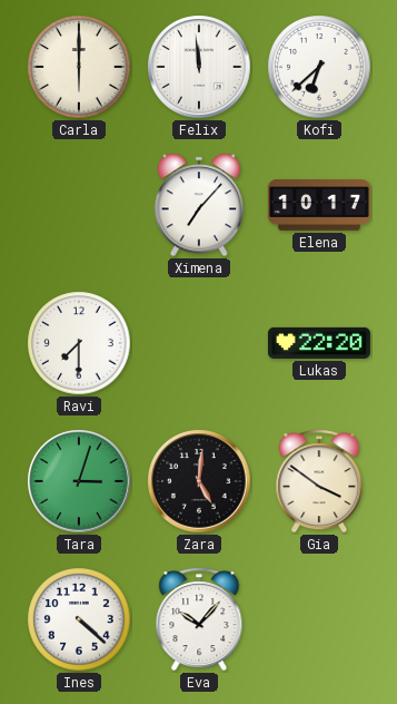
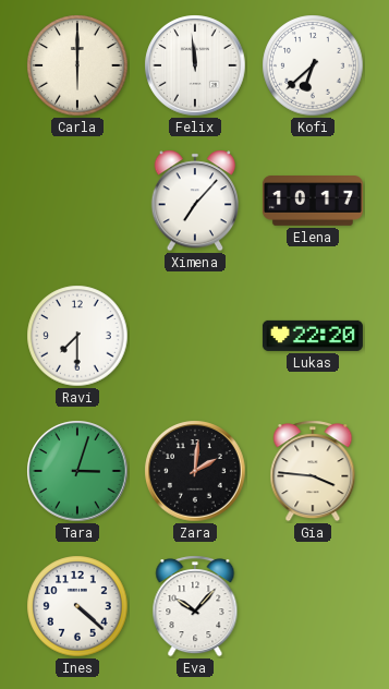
Zara: 5:01 -> 2:01 (195, 471)
Gia: 3:51 -> 3:46 (313, 471)
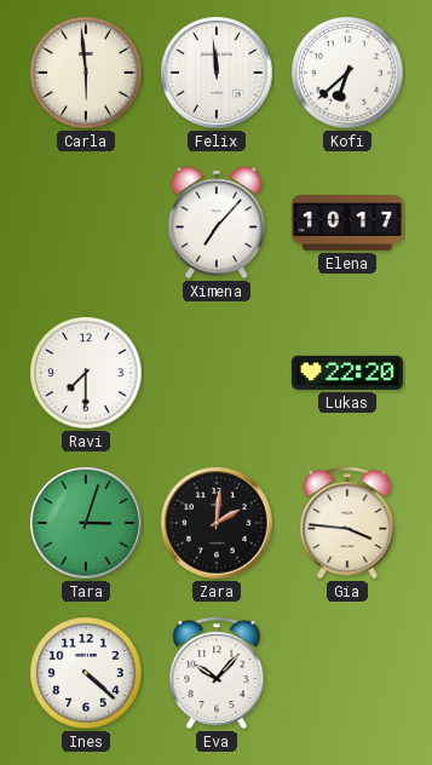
Carla: 6:00 -> 5:59 (86, 73)
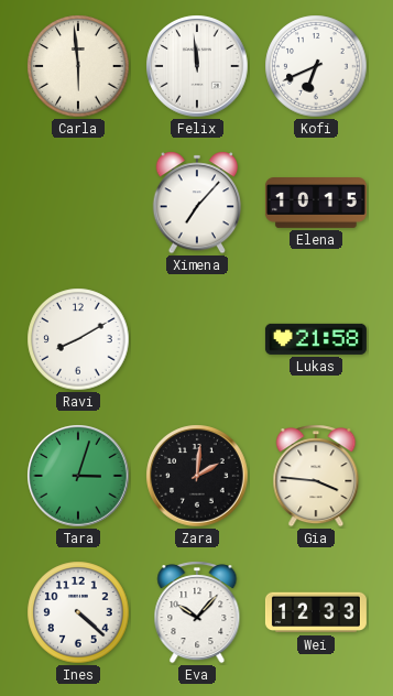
Kofi: 6:38 -> 6:41 (316, 66)
Elena: 10:17 -> 10:15 (316, 203)
Ravi: 7:30 -> 8:10 (78, 339)
Lukas: 22:20 -> 21:58 (316, 339)
Wei: none -> 12:33 (316, 612)
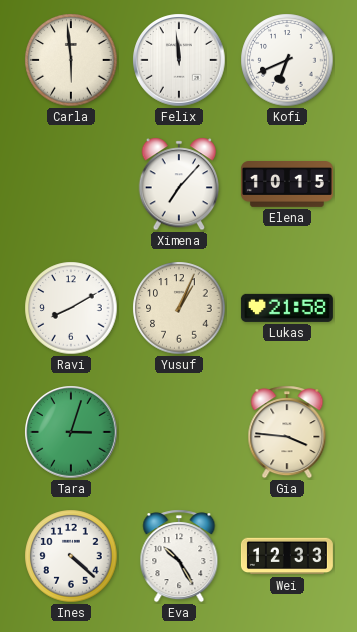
Yusuf: none -> 1:04 (179, 308)
Zara: 2:01 -> none (197, 476)
Eva: 10:07 -> 10:25 (179, 556)
